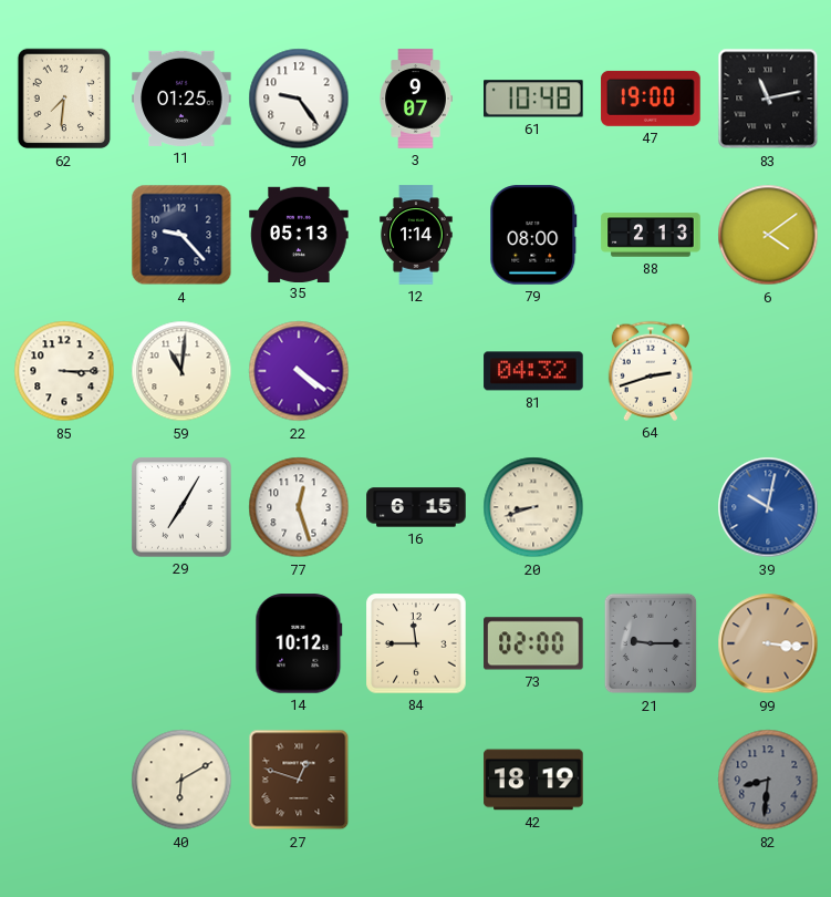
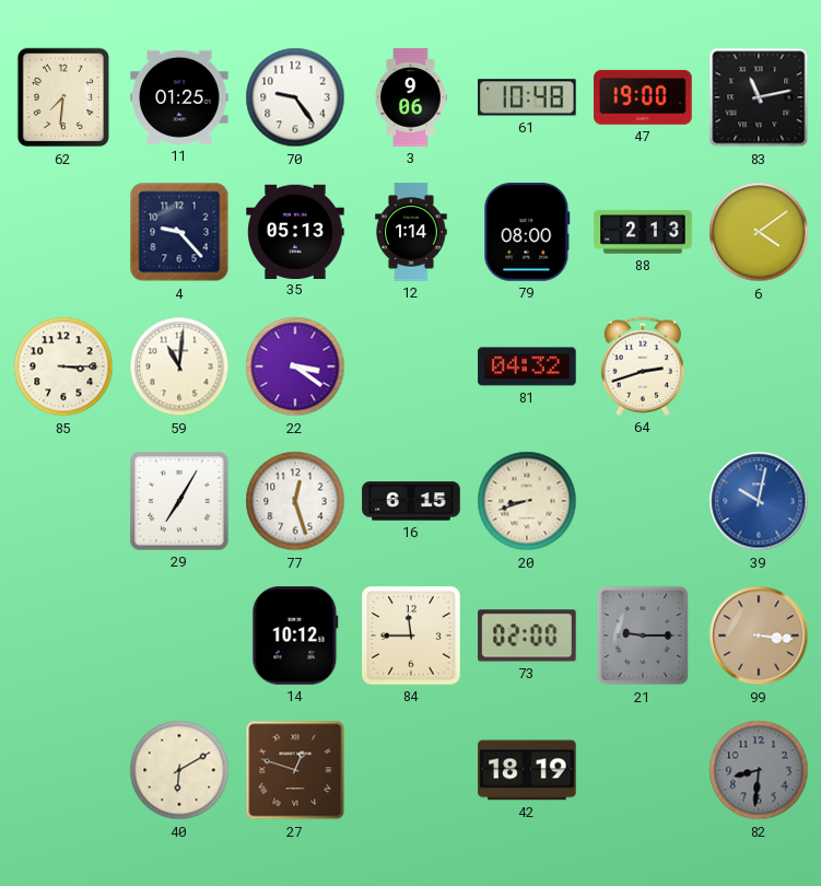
3: 9:07 -> 9:06 (411, 97)
22: 4:21 -> 3:21 (295, 366)
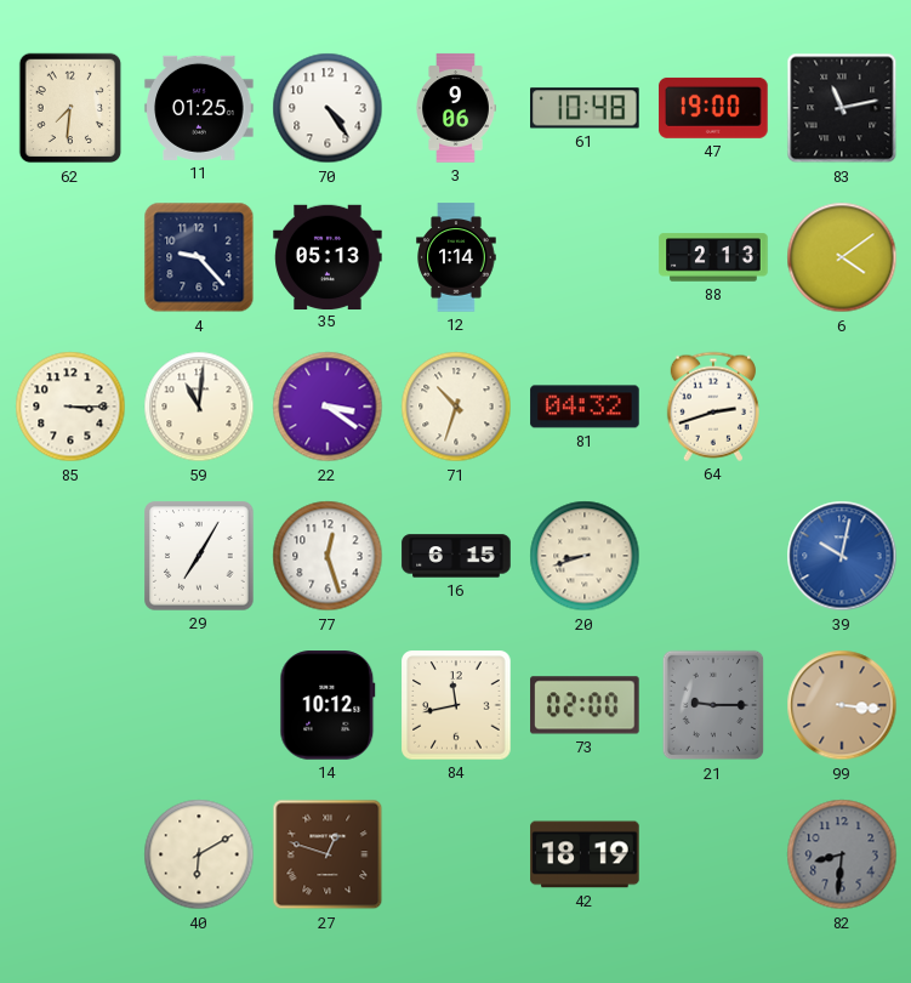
70: 9:24 -> 4:24 (328, 108)
79: 08:00 -> none (527, 232)
71: none -> 10:33 (456, 407)
84: 11:45 -> 11:43 (456, 705)
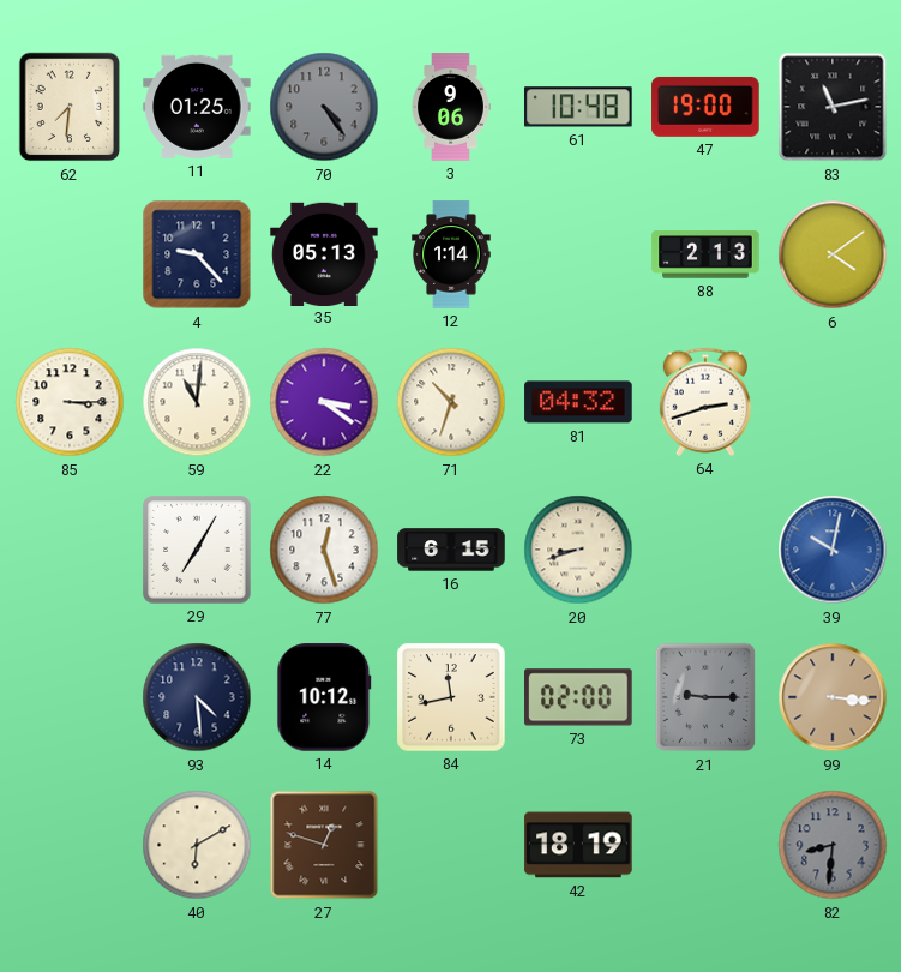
70 dial: white -> grey (324, 107)
93: none -> 4:29 (197, 697)
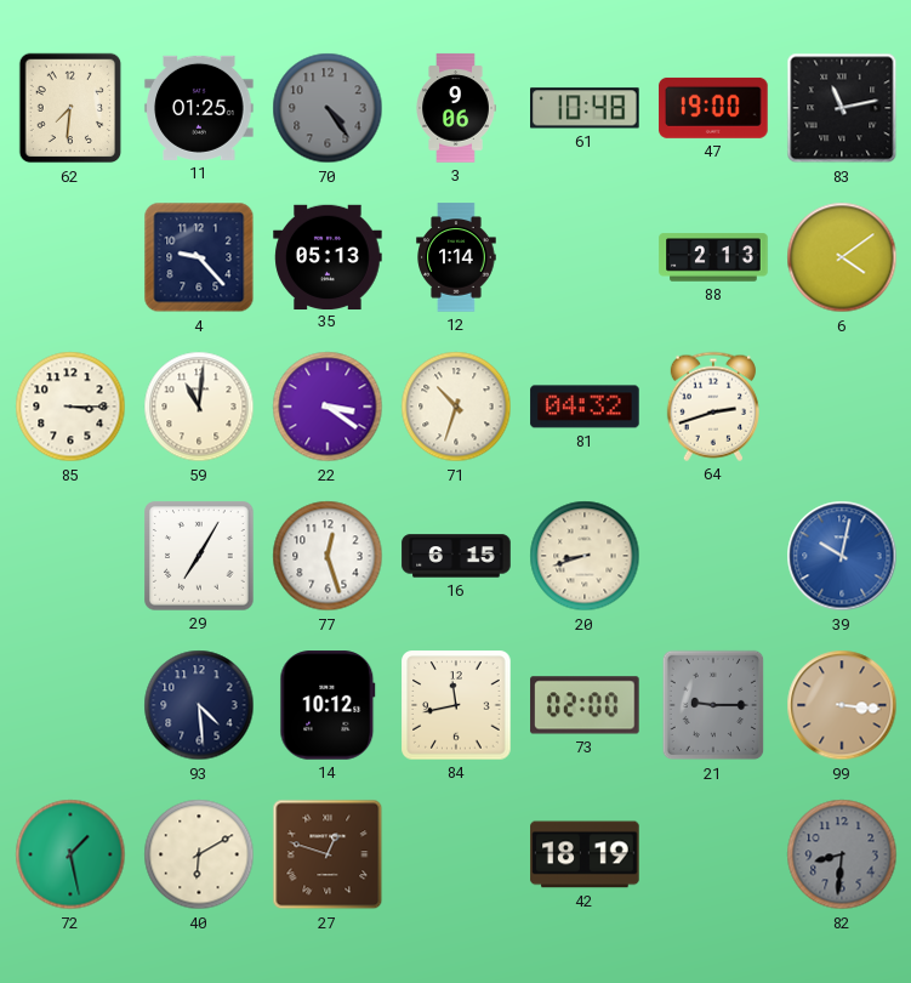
72: none -> 1:28 (70, 854)
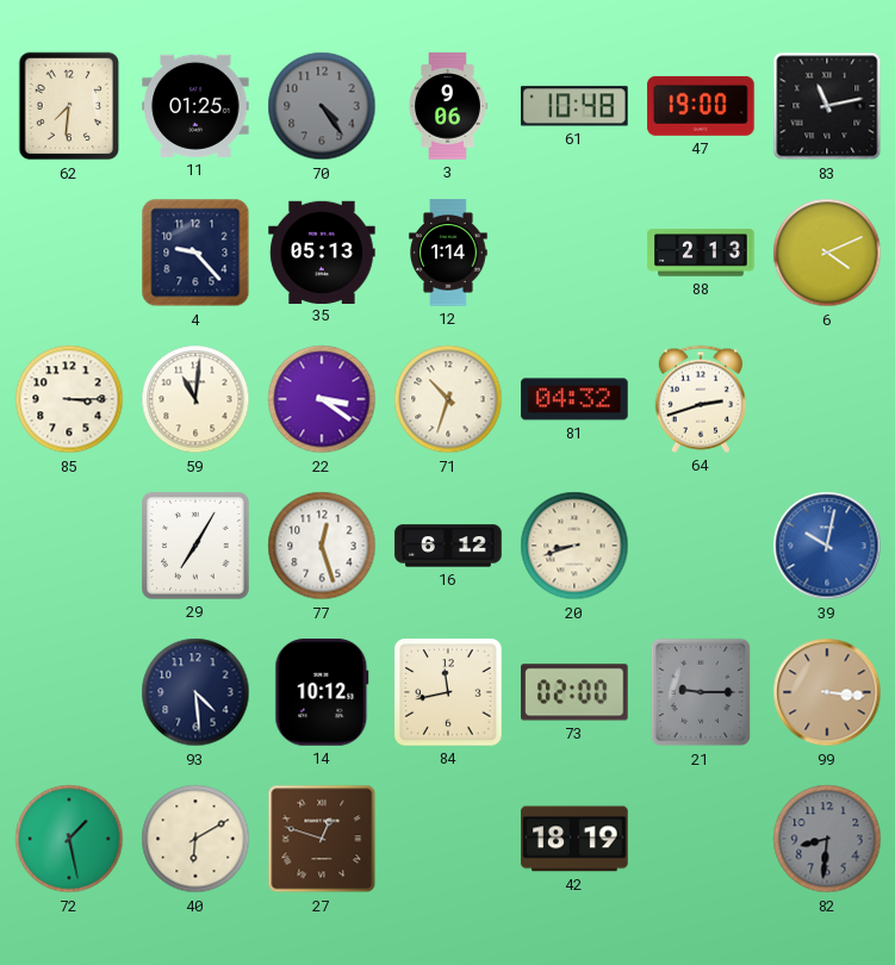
6: 4:09 -> 4:11 (827, 253)
16: 6:15 -> 6:12 (448, 546)
